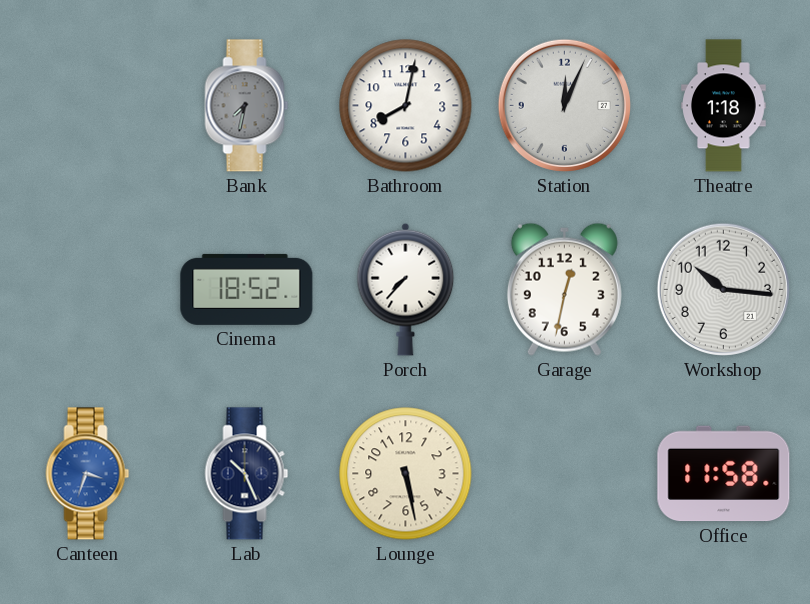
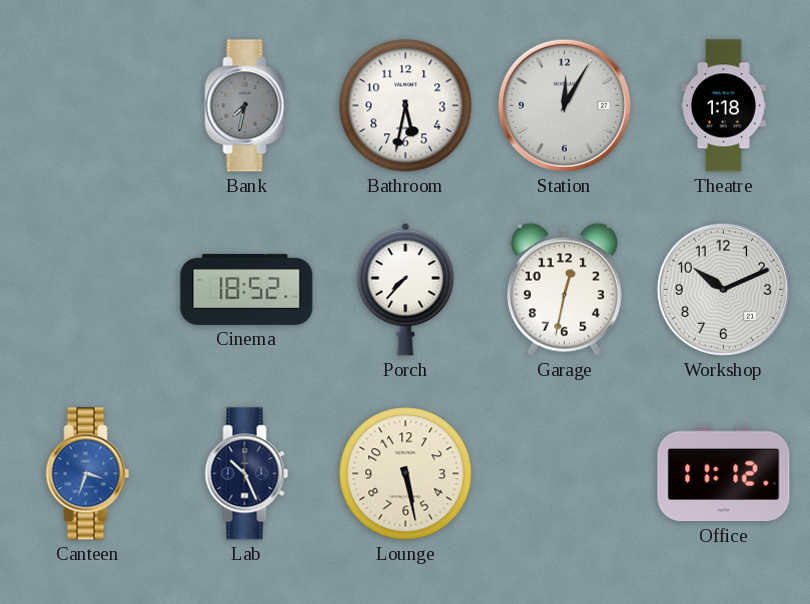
Bathroom: 8:02 -> 5:32 (406, 106)
Station: 12:04 -> 12:05 (564, 105)
Workshop: 10:16 -> 10:11 (723, 289)
Office: 11:58 -> 11:12 (724, 474)
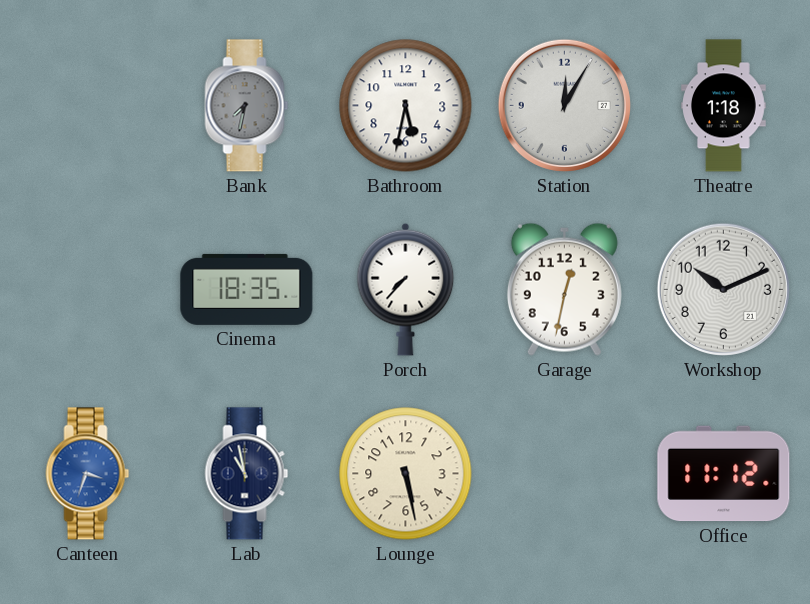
Cinema: 18:52 -> 18:35 (247, 289)
Lab: 10:26 -> 10:58 (247, 474)
